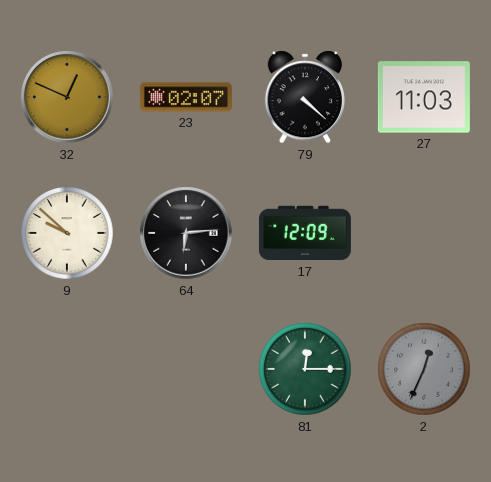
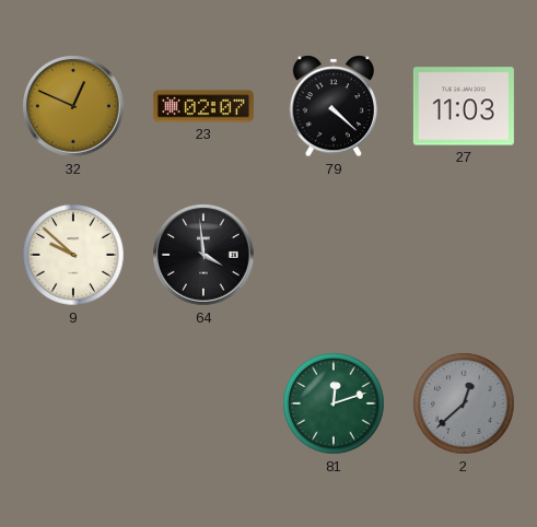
64: 6:14 -> 3:59 (203, 255)
17: 12:09 -> none (305, 233)
81: 12:15 -> 12:12 (334, 403)
2: 12:34 -> 12:38 (464, 403)
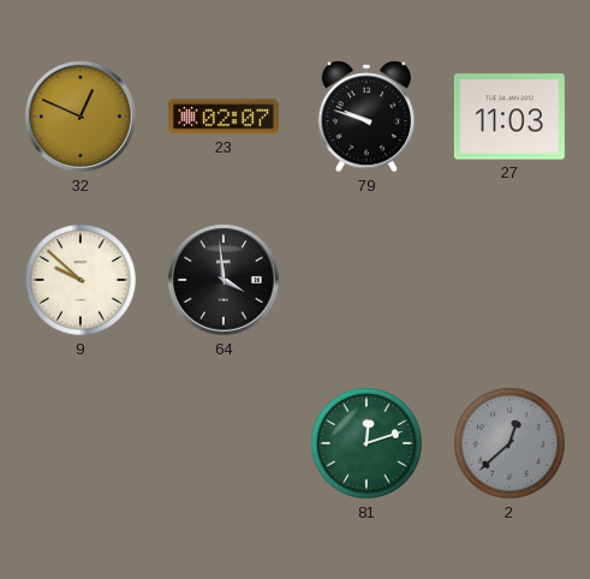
79: 4:22 -> 9:48 (366, 117)
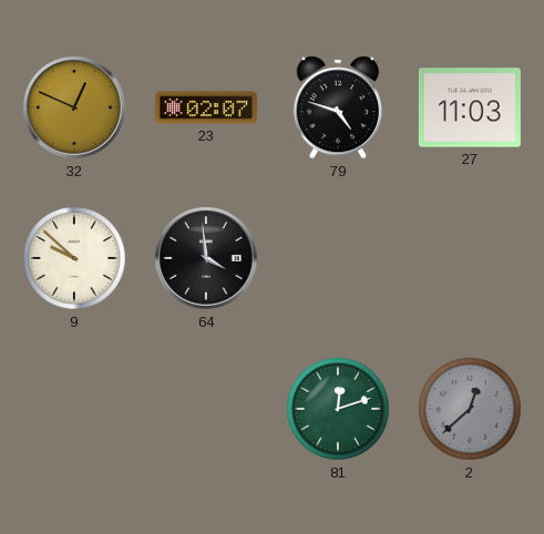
79: 9:48 -> 4:48 (338, 107)
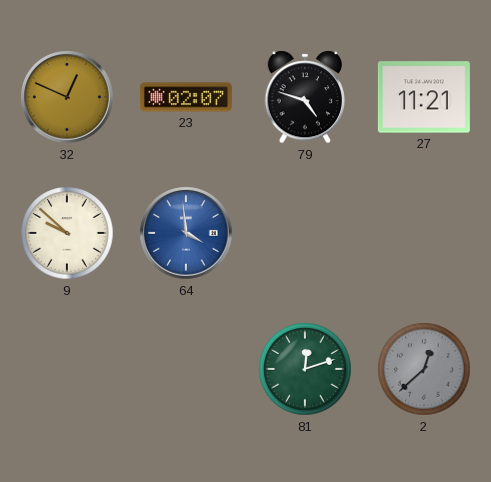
27: 11:03 -> 11:21 (424, 97)
64 dial: black -> blue (186, 233)
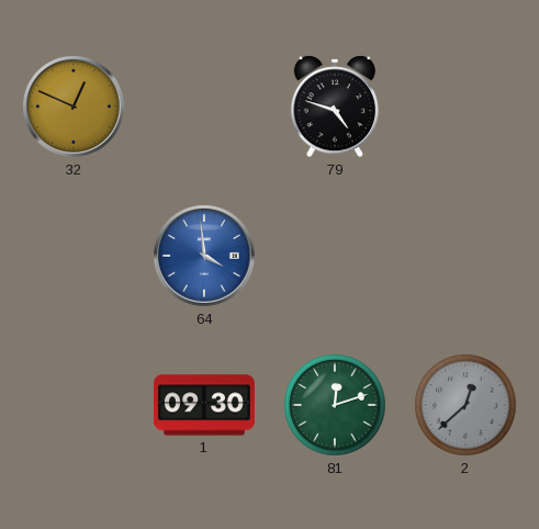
23: 02:07 -> none (186, 97)
27: 11:21 -> none (424, 97)
9: 9:52 -> none (67, 233)
1: none -> 09:30 (204, 405)
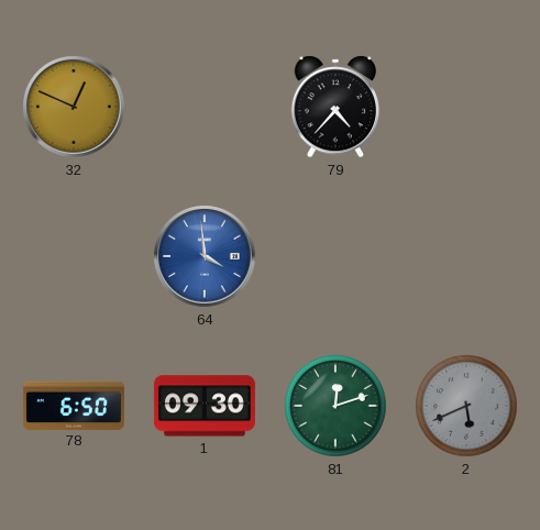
79: 4:48 -> 4:37 (335, 107)
78: none -> 6:50 (74, 405)
2: 12:38 -> 5:41 (466, 406)
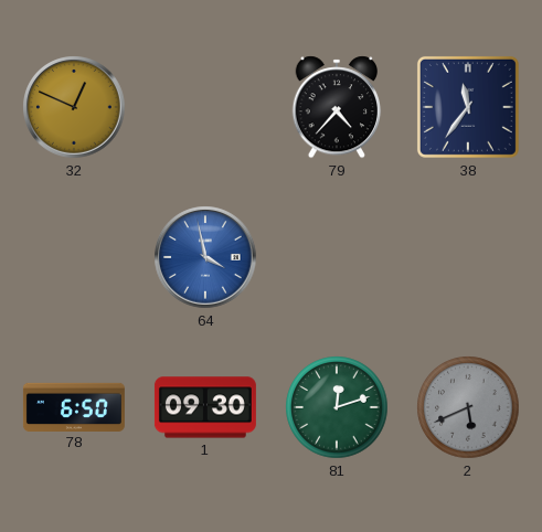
38: none -> 11:36 (468, 107)
64: 3:59 -> 3:58 (205, 257)
